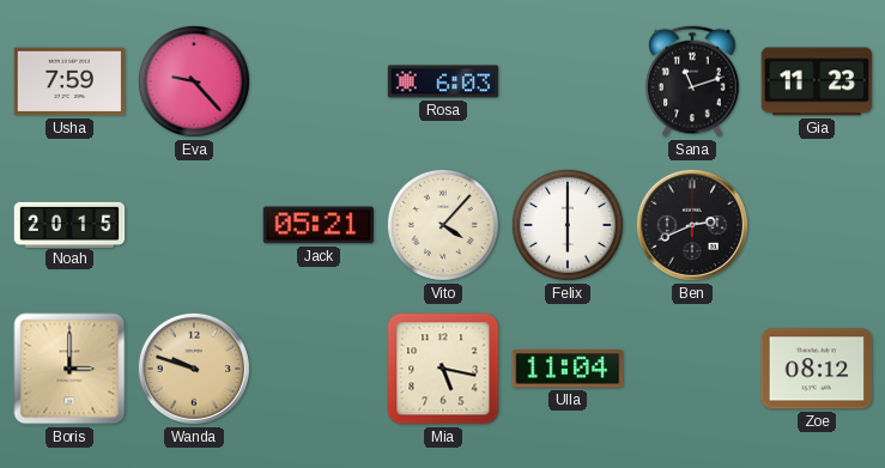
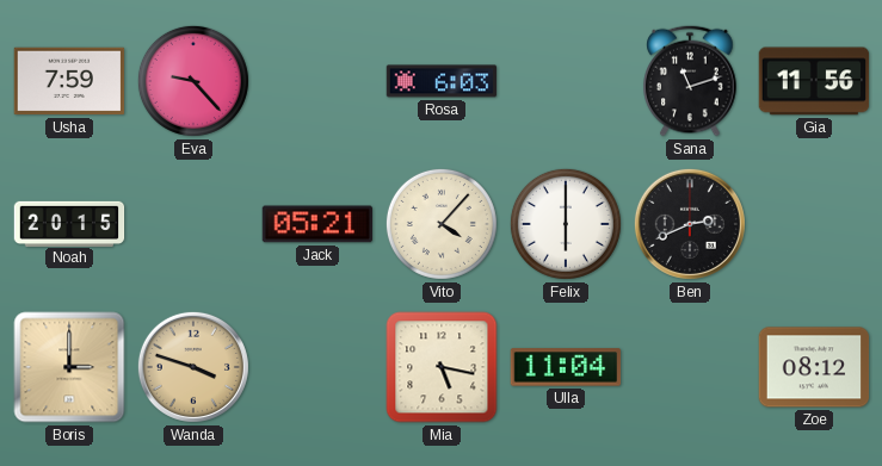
Gia: 11:23 -> 11:56 (814, 81)
Wanda: 9:48 -> 3:48 (193, 367)
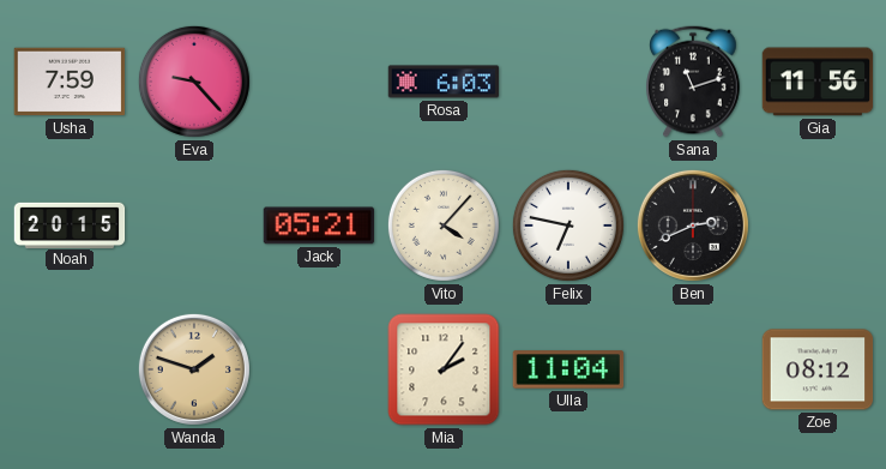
Felix: 6:00 -> 6:47 (568, 226)
Boris: 3:00 -> none (69, 367)
Wanda: 3:48 -> 1:48 (194, 369)
Mia: 5:17 -> 2:06 (444, 369)
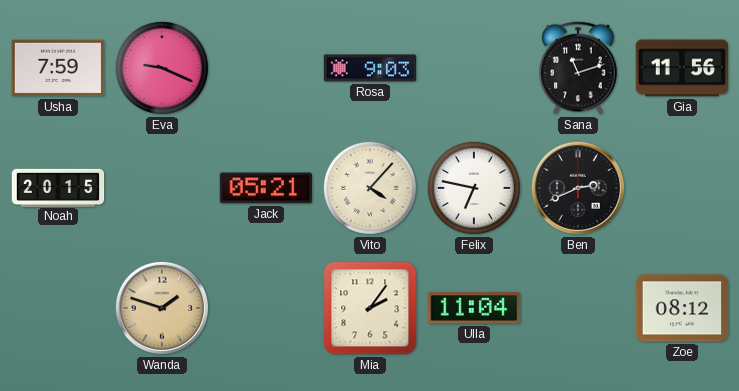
Eva: 9:23 -> 9:19 (162, 68)
Rosa: 6:03 -> 9:03 (370, 68)
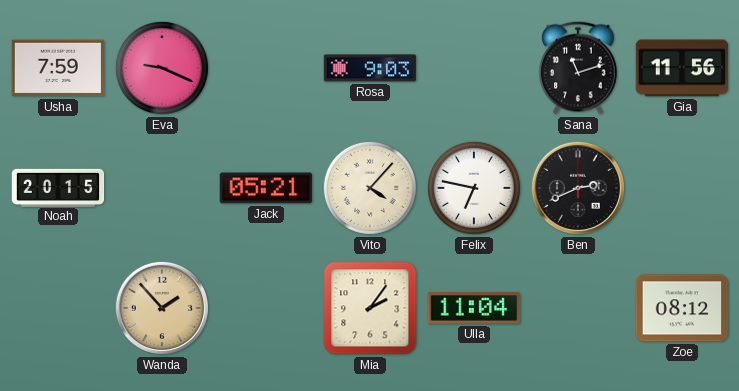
Wanda: 1:48 -> 1:53 (162, 308)
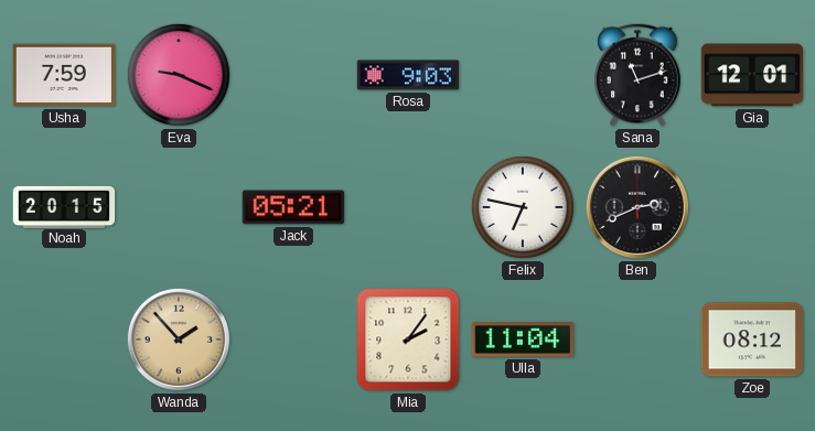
Gia: 11:56 -> 12:01 (752, 75)
Vito: 4:07 -> none (370, 188)
